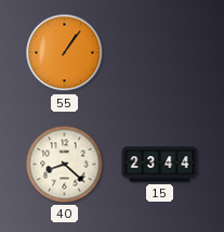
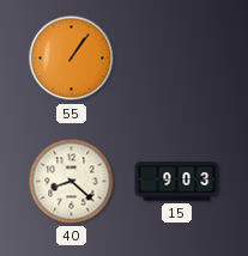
15: 23:44 -> 9:03 (177, 182)
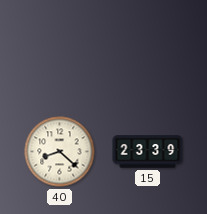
55: 1:06 -> none (72, 59)
15: 9:03 -> 23:39 (148, 152)
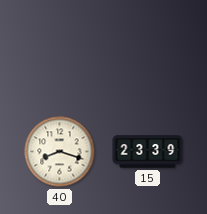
40: 8:22 -> 8:18 (60, 152)
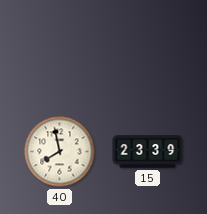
40: 8:18 -> 7:58 (60, 152)
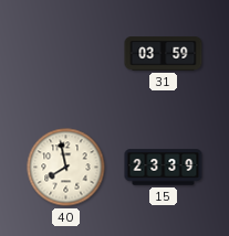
31: none -> 03:59 (164, 54)
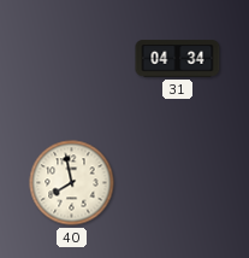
31: 03:59 -> 04:34 (178, 59)
15: 23:39 -> none (164, 168)
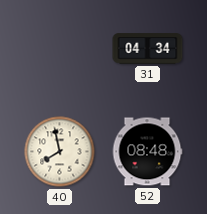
52: none -> 08:48 (147, 152)
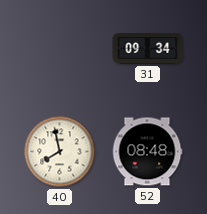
31: 04:34 -> 09:34 (148, 49)
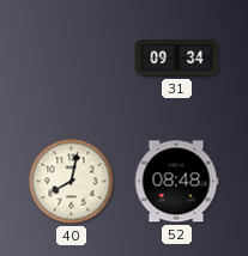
40: 7:58 -> 8:02 (72, 182)
